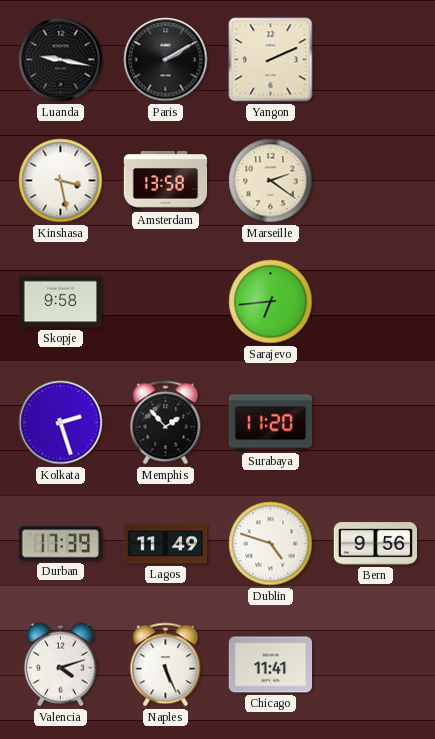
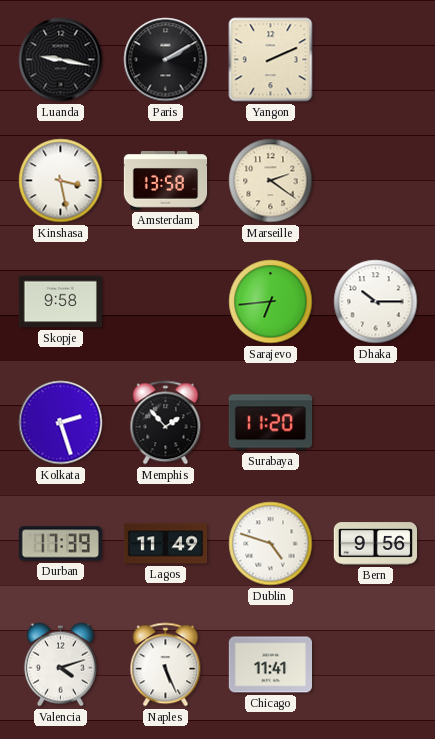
Dhaka: none -> 10:15 (376, 302)
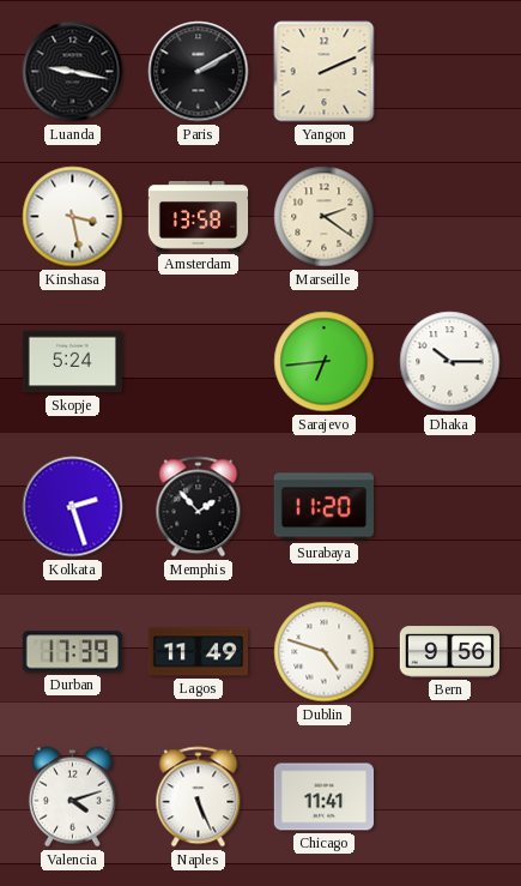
Skopje: 9:58 -> 5:24 (72, 362)
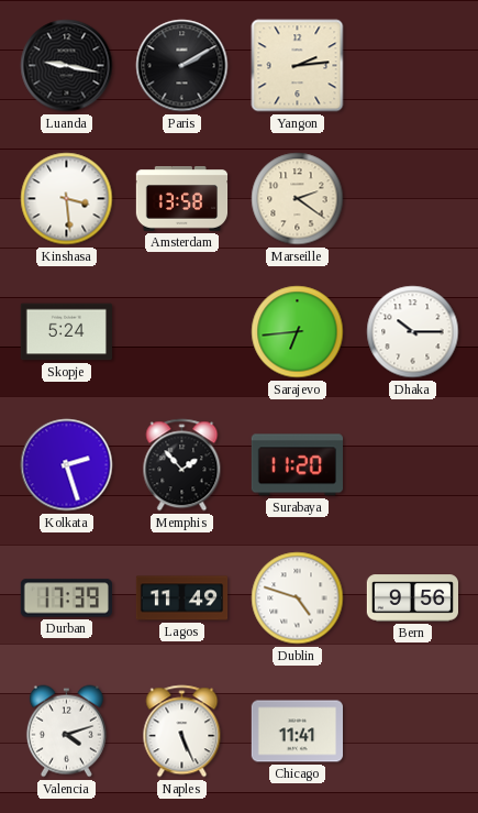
Yangon: 2:11 -> 2:14 (298, 66)
Kinshasa: 3:28 -> 3:29 (67, 199)
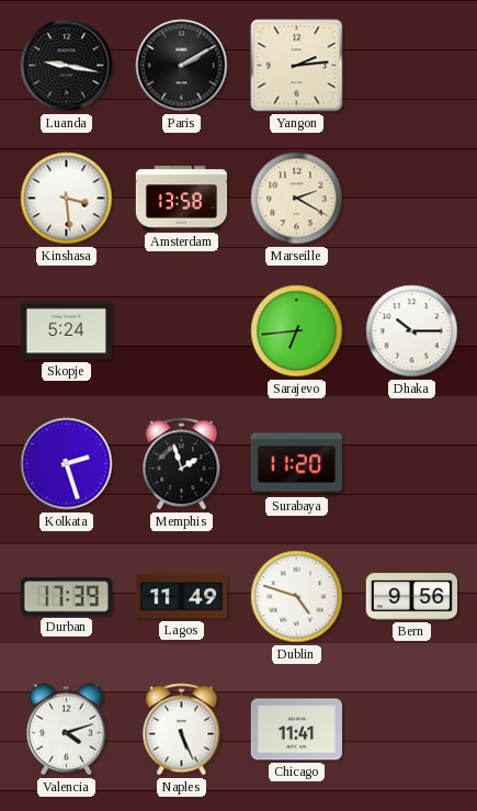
Marseille: 2:21 -> 2:20 (297, 199)
Memphis: 1:53 -> 1:57 (182, 464)
